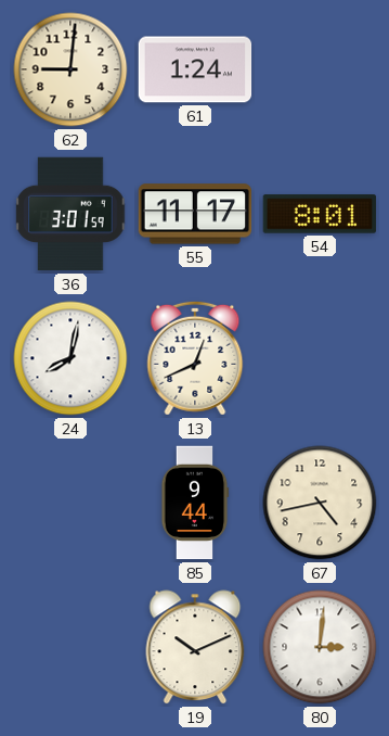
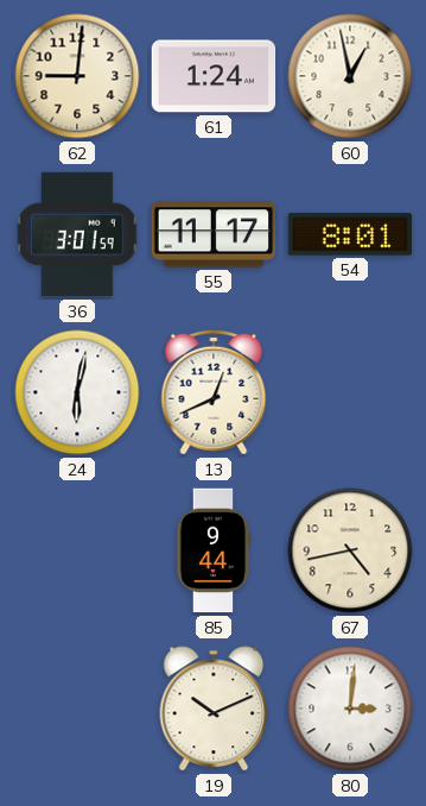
60: none -> 12:58 (350, 76)
24: 8:02 -> 6:02 (77, 392)
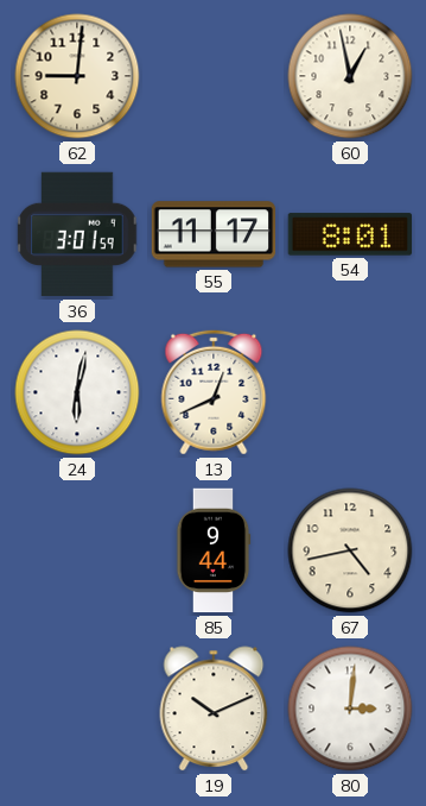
61: 1:24 -> none (214, 76)
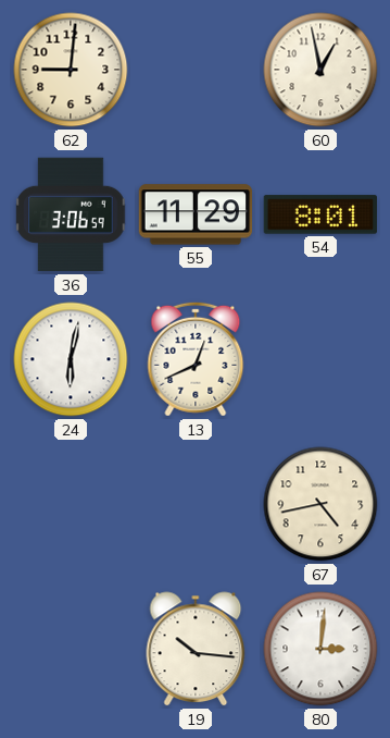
36: 3:01 -> 3:06 (71, 214)
55: 11:17 -> 11:29 (196, 214)
85: 9:44 -> none (214, 550)
19: 10:11 -> 10:16 (196, 649)
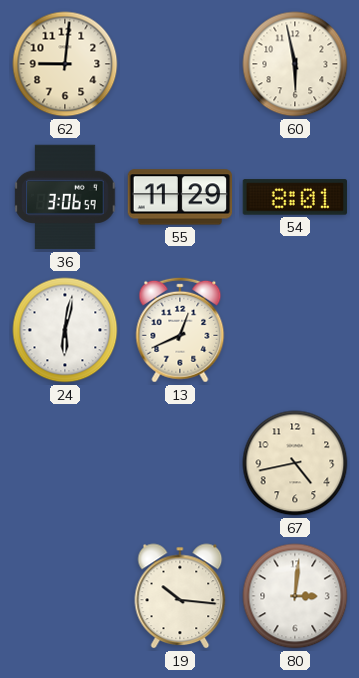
60: 12:58 -> 5:58 (295, 64)
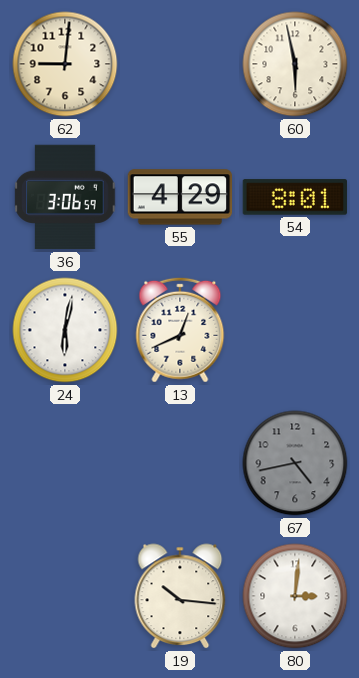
55: 11:29 -> 4:29 (180, 197)
67 dial: cream -> grey (295, 463)
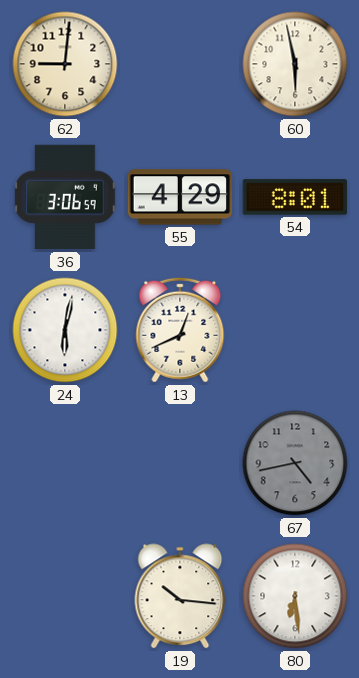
80: 3:01 -> 6:29 (295, 596)
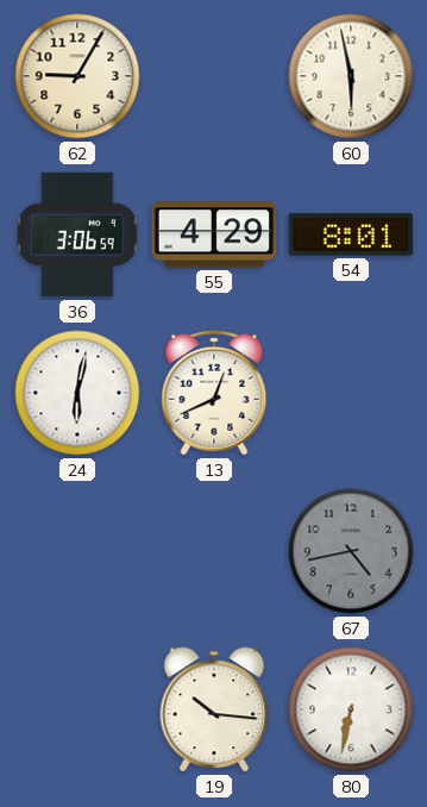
62: 9:01 -> 9:05 (77, 76)
80: 6:29 -> 6:32 (351, 709)
